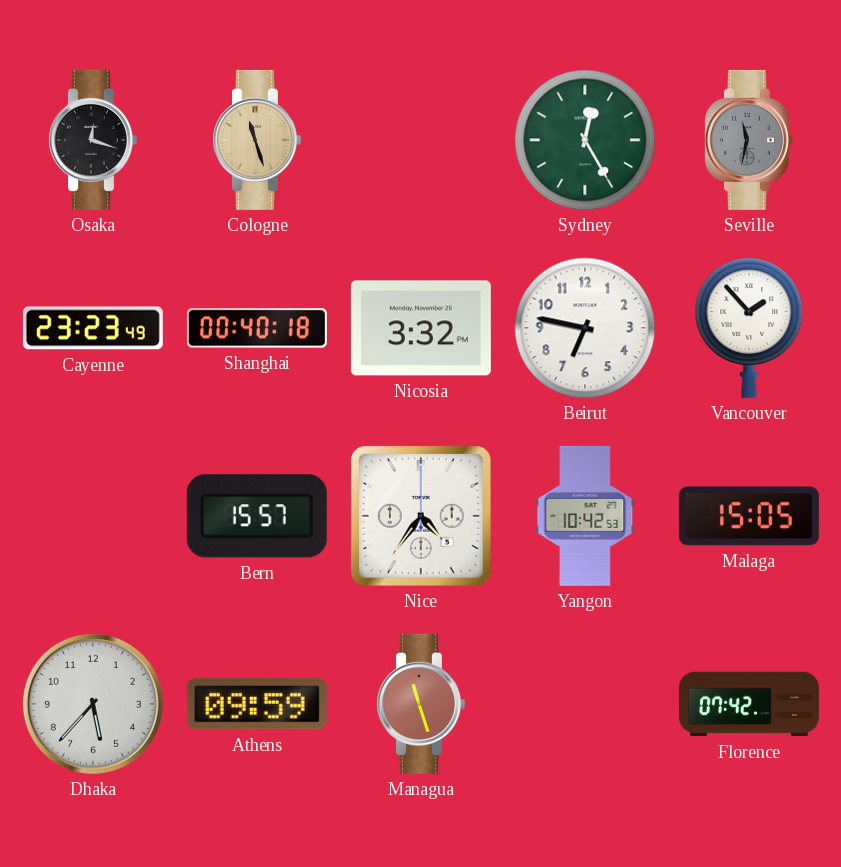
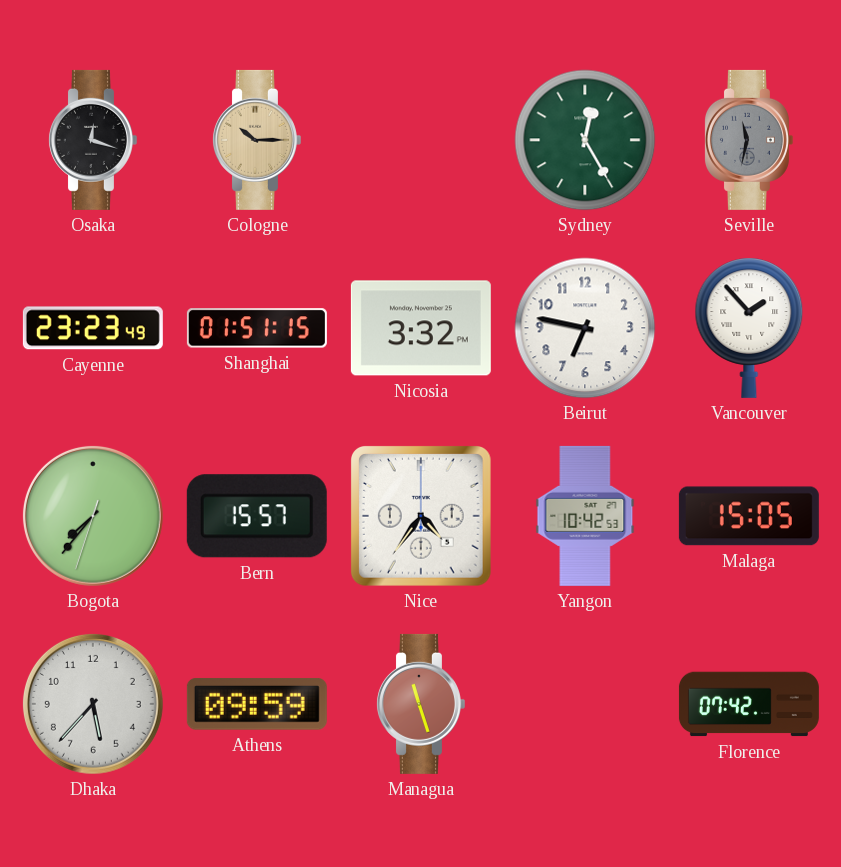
Cologne: 11:27 -> 10:15 (256, 140)
Shanghai: 00:40 -> 01:51 (257, 328)
Bogota: none -> 7:36 (93, 516)
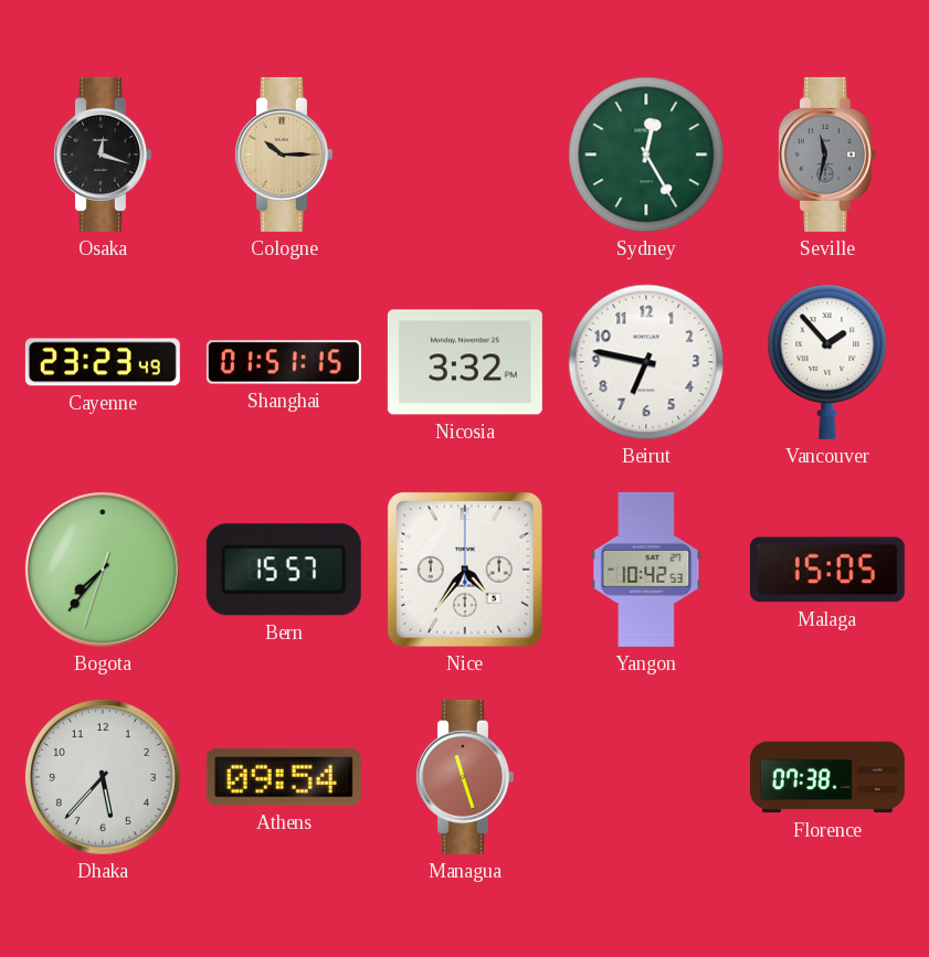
Athens: 09:59 -> 09:54 (284, 777)
Florence: 07:42 -> 07:38 (827, 777)
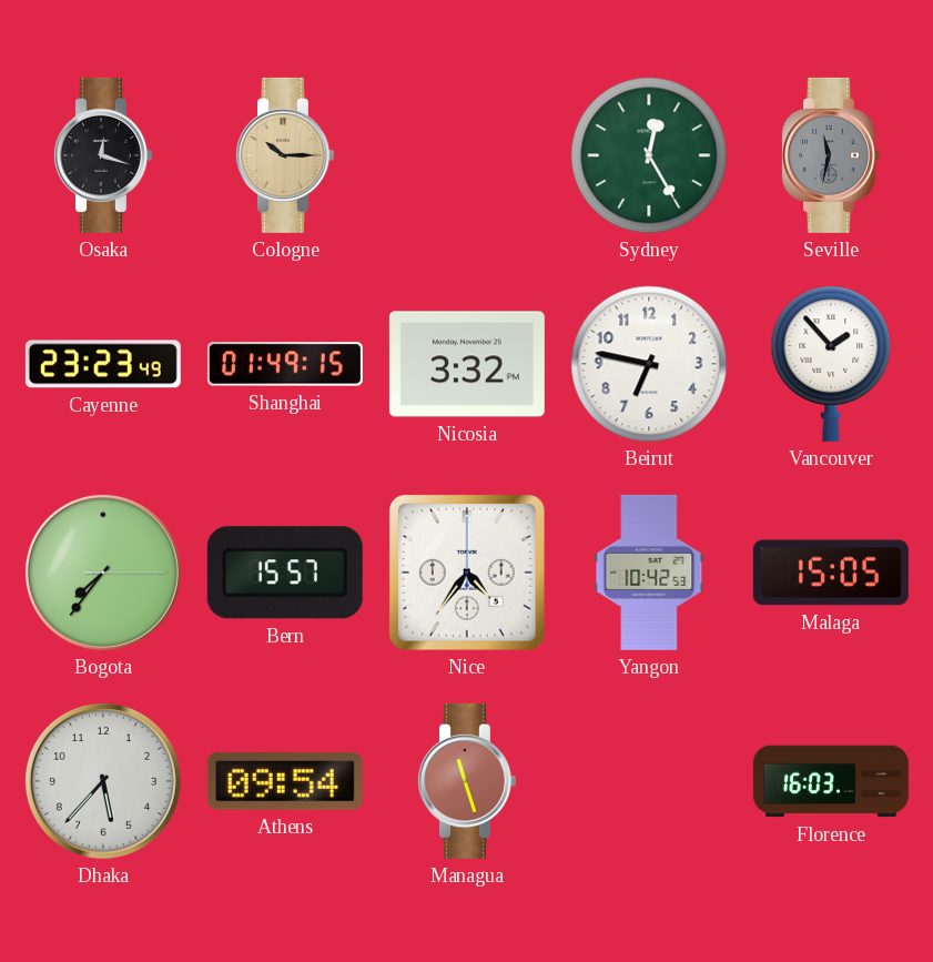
Shanghai: 01:51 -> 01:49 (285, 364)
Bogota: 7:36:33 -> 7:36:15 (103, 573)
Florence: 07:38 -> 16:03 (831, 781)
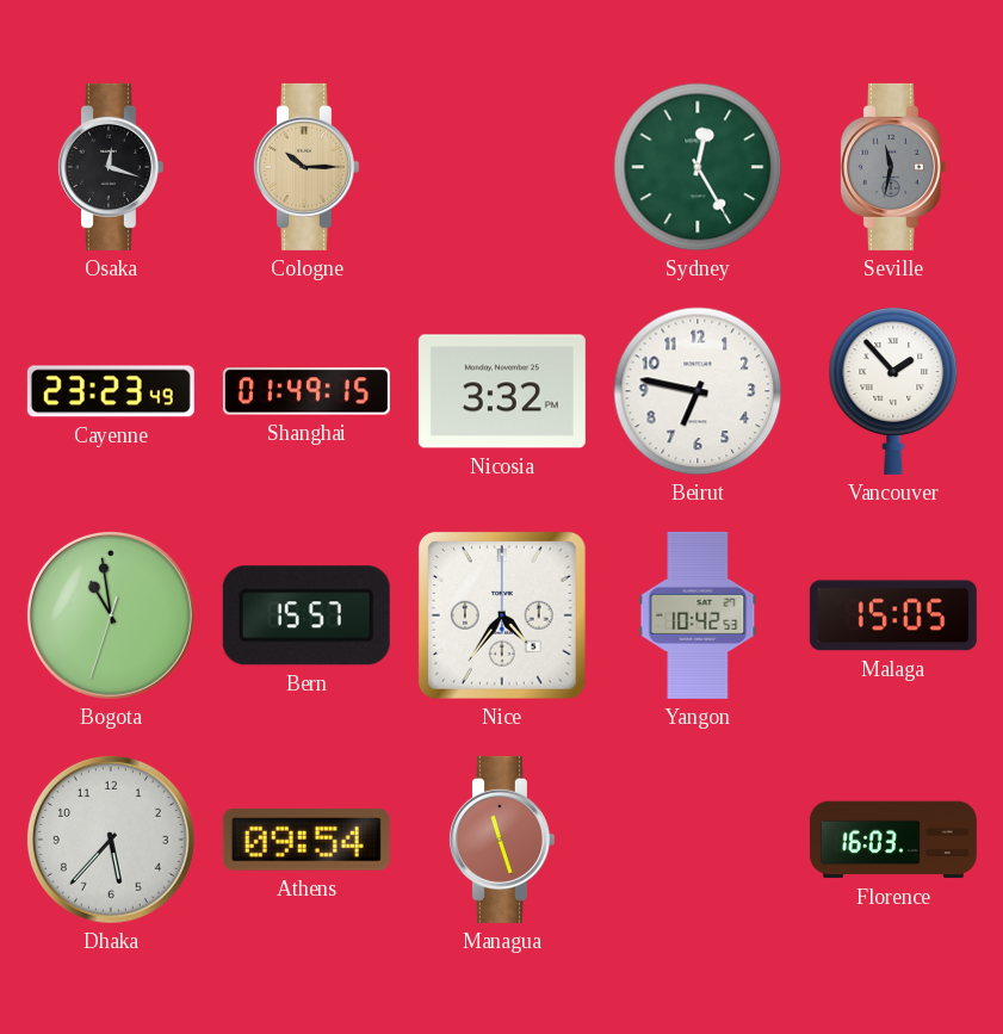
Bogota: 7:36 -> 10:58 (111, 615)
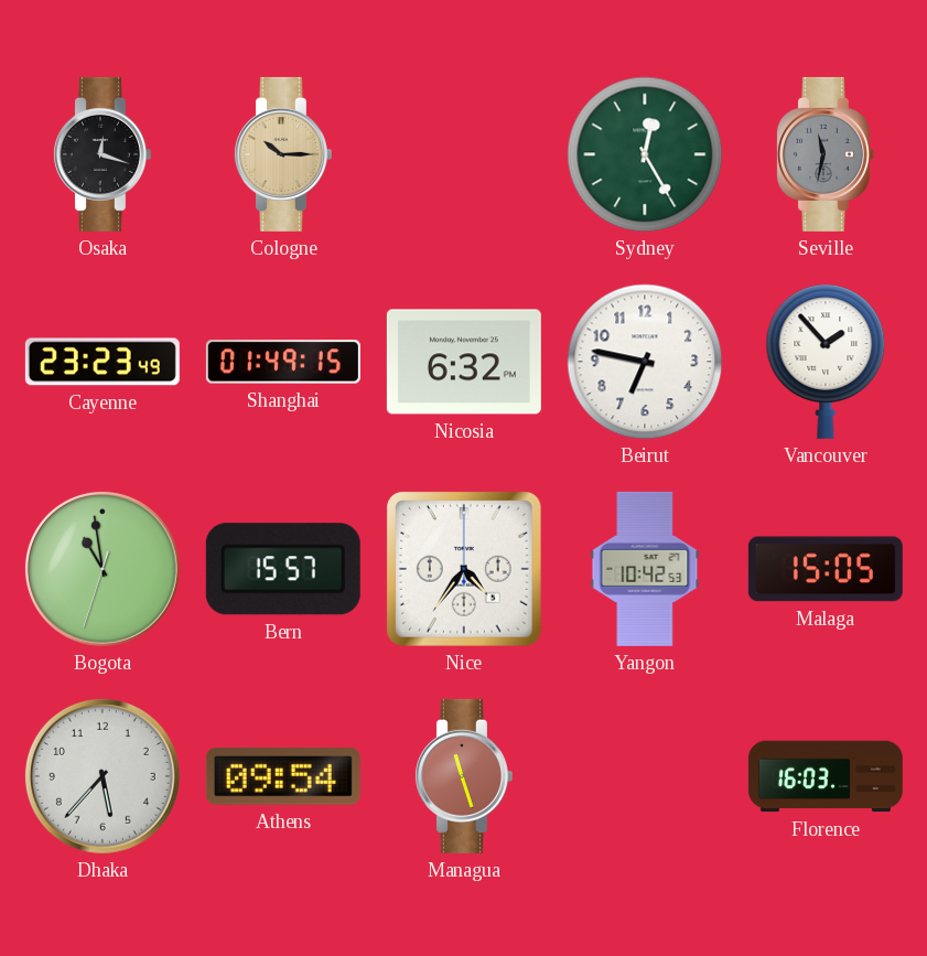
Nicosia: 3:32 -> 6:32 (464, 362)
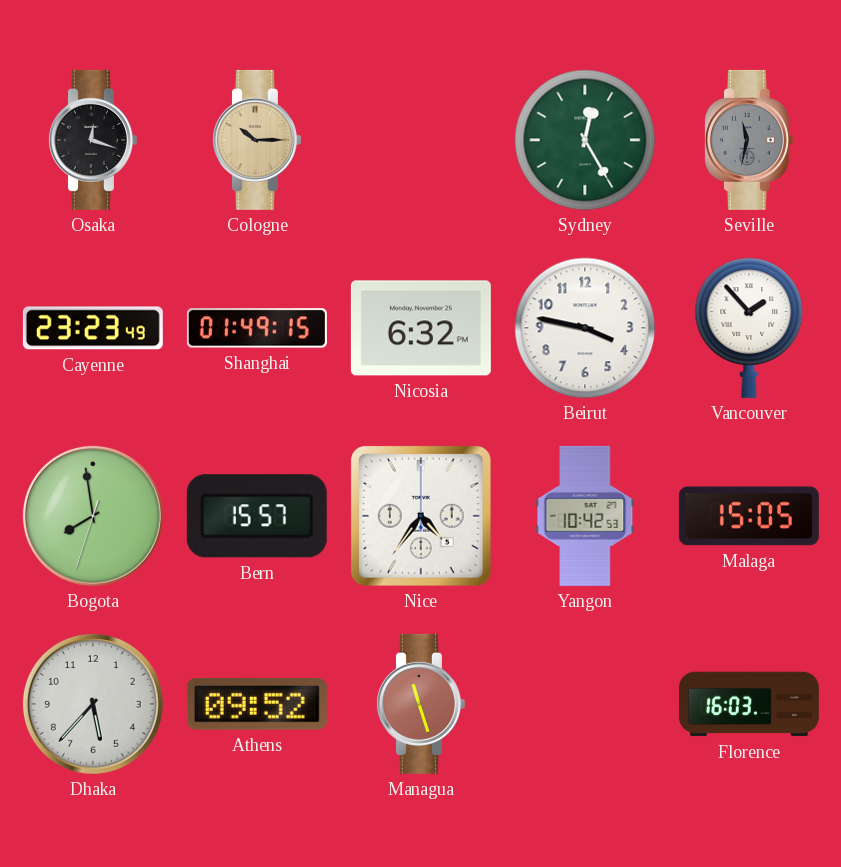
Beirut: 6:47 -> 3:47 (585, 328)
Bogota: 10:58 -> 7:58 (93, 516)
Athens: 09:54 -> 09:52 (257, 704)
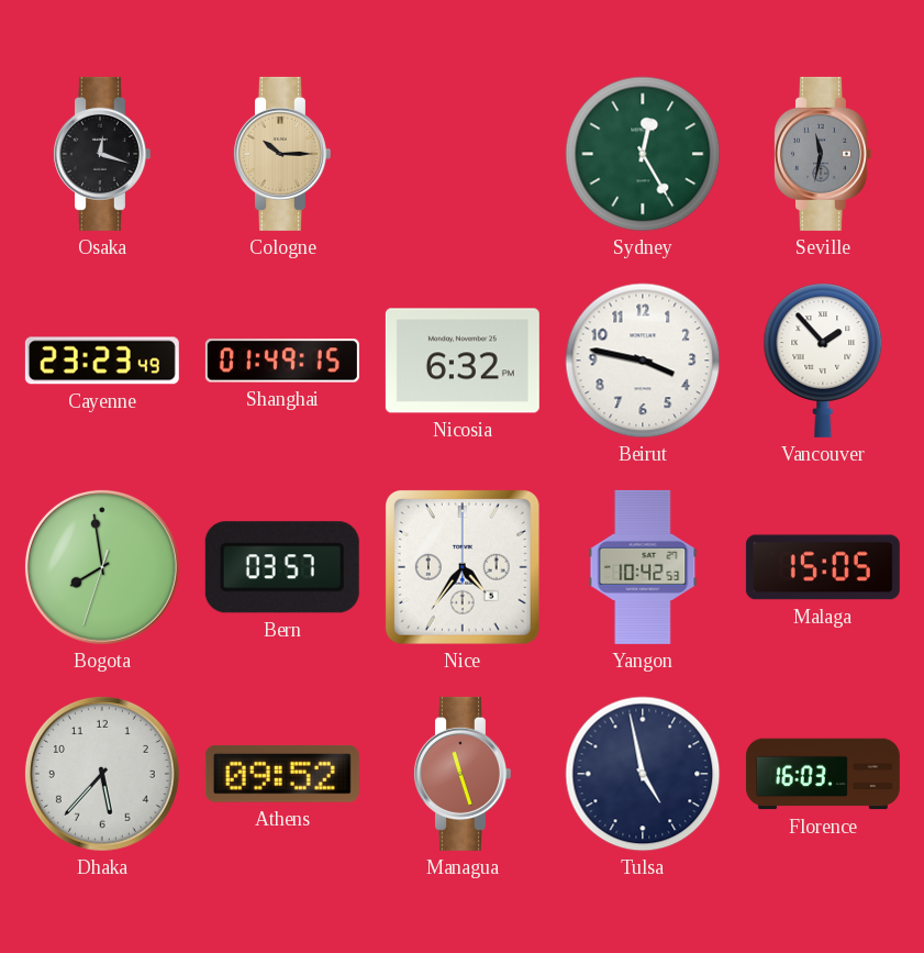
Bern: 15:57 -> 03:57 (282, 567)
Tulsa: none -> 4:58 (643, 774)
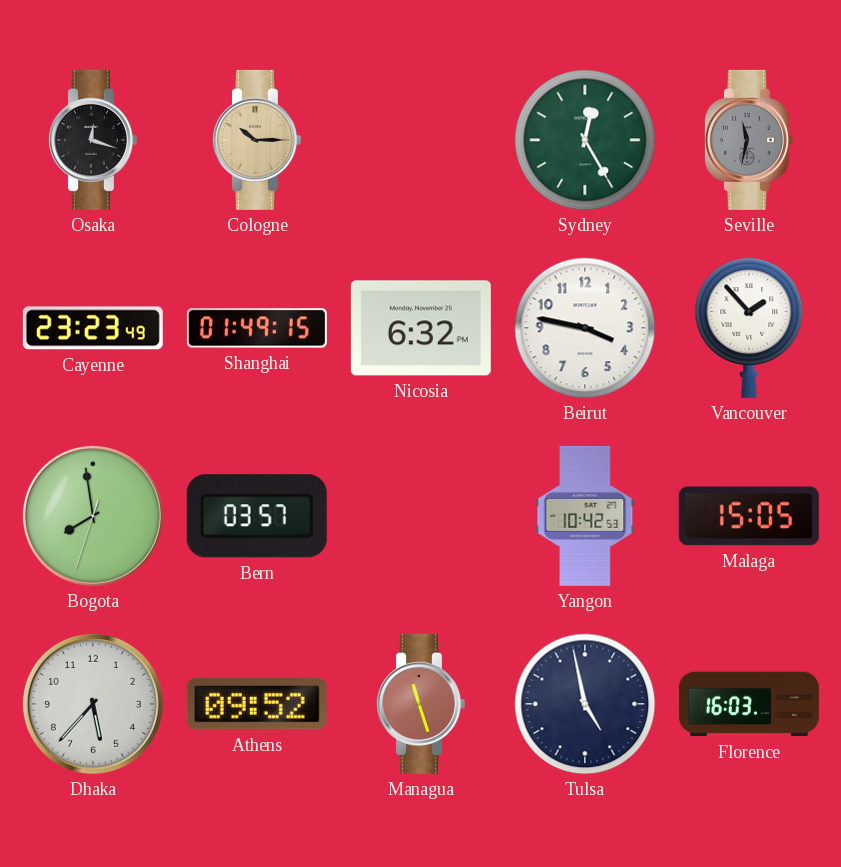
Nice: 4:36 -> none (464, 568)
